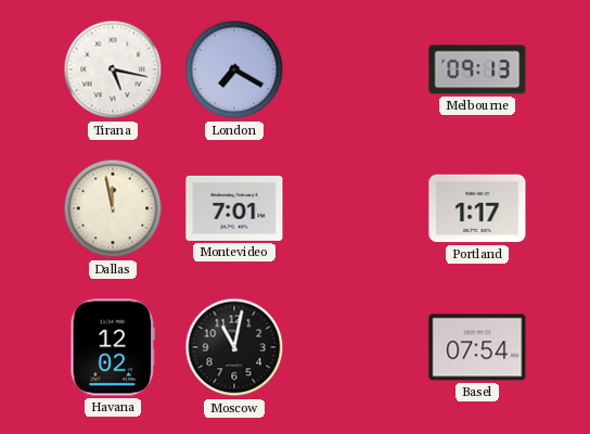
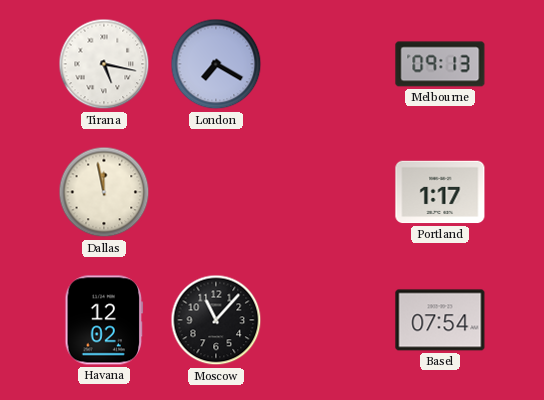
Montevideo: 7:01 -> none (234, 208)
Moscow: 11:02 -> 11:07 (216, 320)
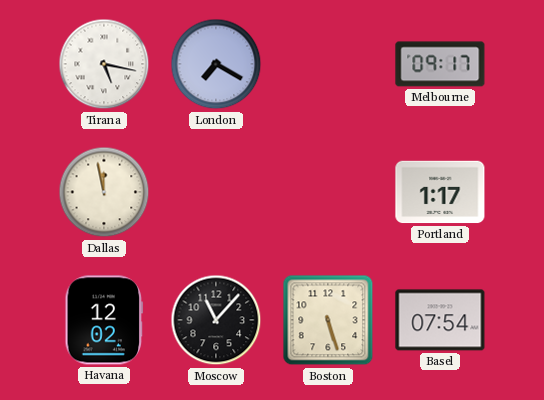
Melbourne: 09:13 -> 09:17 (440, 64)
Boston: none -> 5:27 (328, 320)
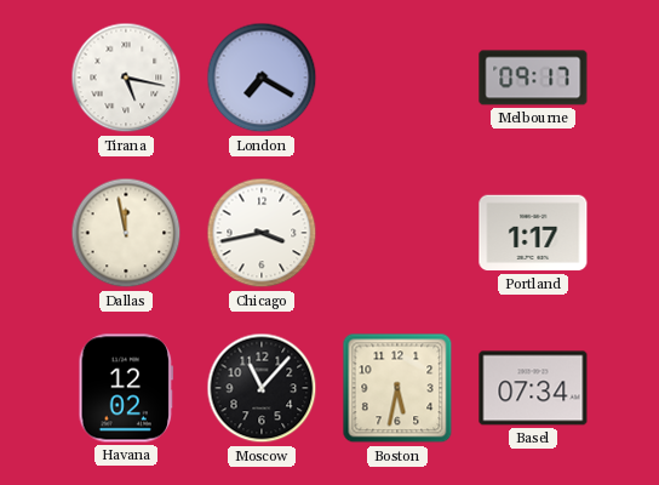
Chicago: none -> 3:43 (262, 233)
Boston: 5:27 -> 5:32 (397, 388)
Basel: 07:54 -> 07:34 (533, 388)
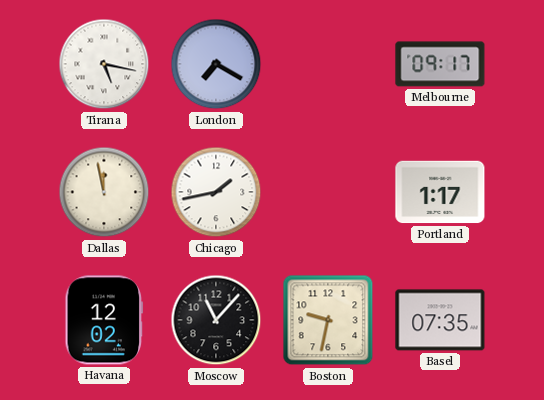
Chicago: 3:43 -> 1:43 (216, 192)
Boston: 5:32 -> 9:32 (328, 320)
Basel: 07:34 -> 07:35 (440, 320)
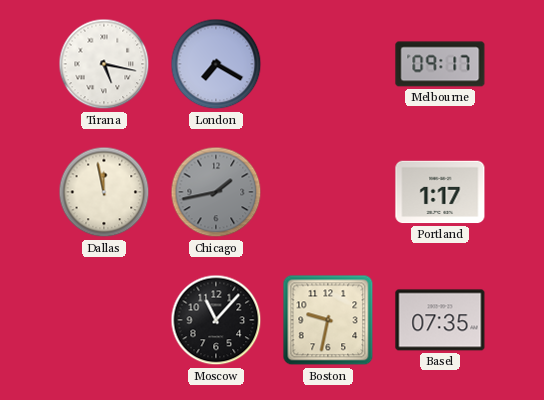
Chicago dial: white -> grey (216, 192)
Havana: 12:02 -> none (104, 320)
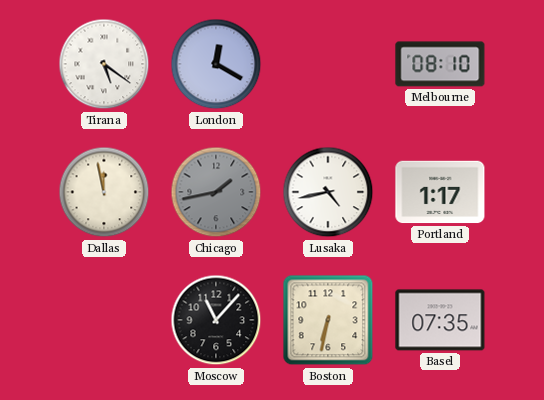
Tirana: 5:17 -> 5:21 (104, 64)
London: 7:20 -> 12:20 (216, 64)
Melbourne: 09:17 -> 08:10 (440, 64)
Lusaka: none -> 4:43 (328, 192)
Boston: 9:32 -> 6:32 (328, 320)
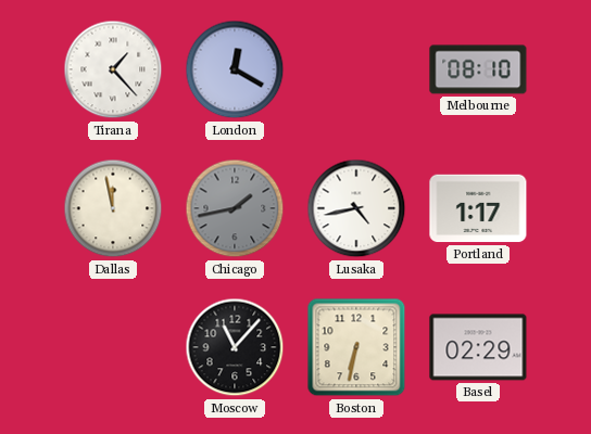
Tirana: 5:21 -> 1:23 (113, 69)
Basel: 07:35 -> 02:29 (478, 347)
